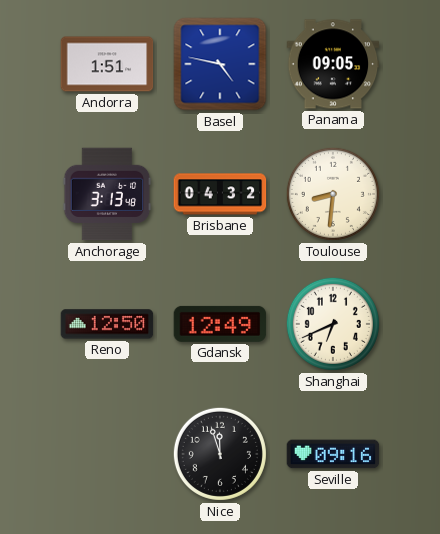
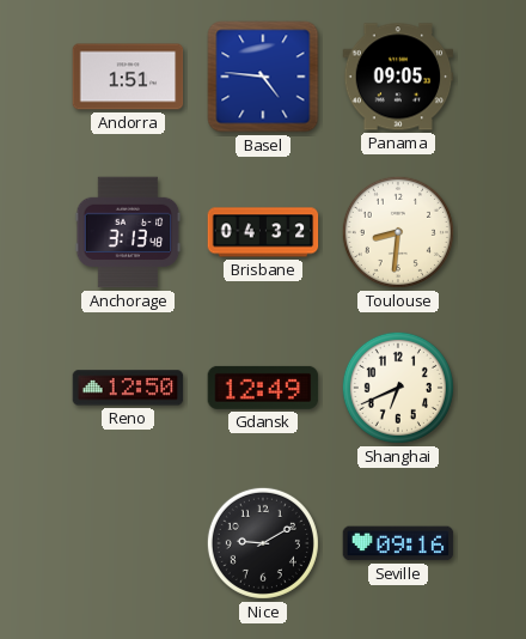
Basel: 4:47 -> 4:46 (263, 77)
Nice: 11:57 -> 9:10 (263, 543)
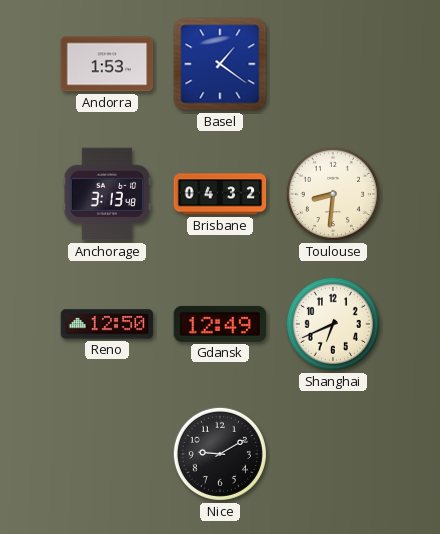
Andorra: 1:51 -> 1:53 (107, 64)
Basel: 4:46 -> 1:21 (220, 64)
Panama: 09:05 -> none (398, 77)
Seville: 09:16 -> none (398, 543)
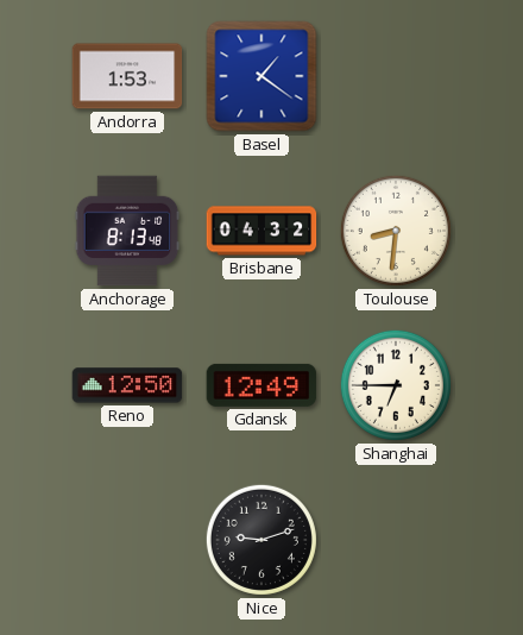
Anchorage: 3:13 -> 8:13 (127, 231)
Shanghai: 6:41 -> 6:45 (396, 385)
Nice: 9:10 -> 9:12 (261, 540)
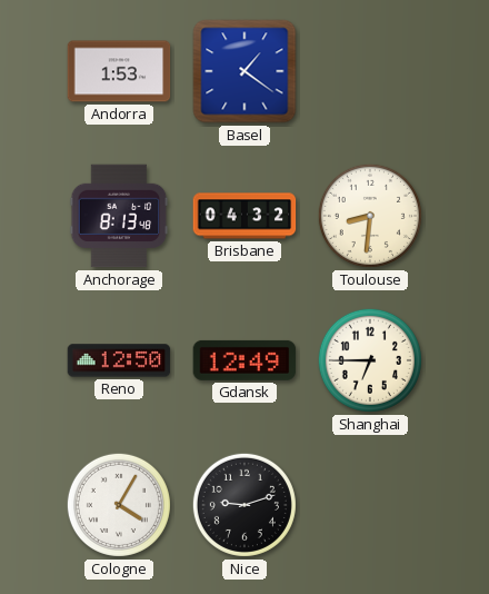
Cologne: none -> 4:05 (119, 505)
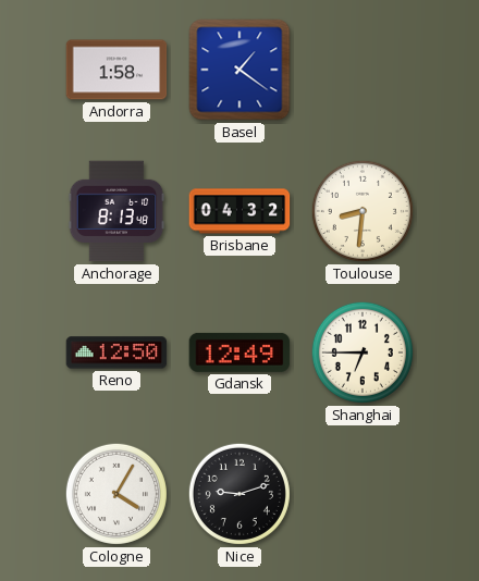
Andorra: 1:53 -> 1:58 (116, 70)
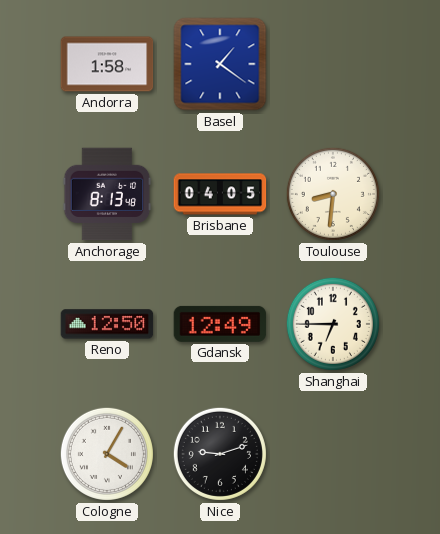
Brisbane: 04:32 -> 04:05 (220, 194)
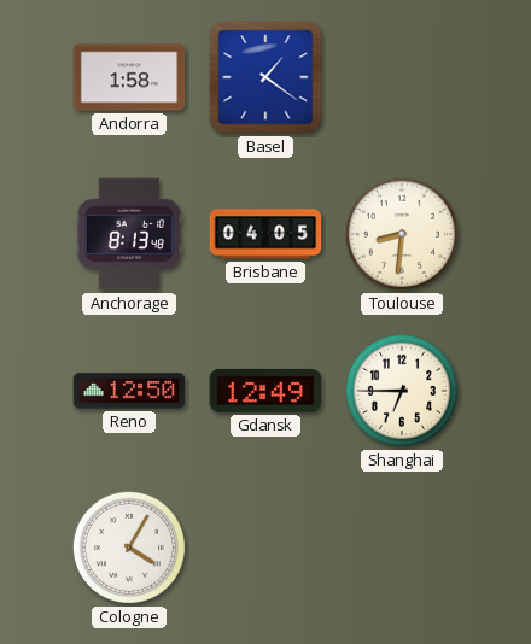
Nice: 9:12 -> none (220, 454)
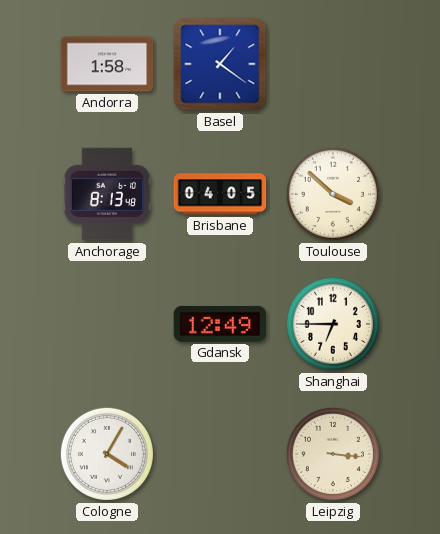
Toulouse: 8:31 -> 3:52 (333, 194)
Reno: 12:50 -> none (129, 391)
Leipzig: none -> 3:16 (333, 454)
